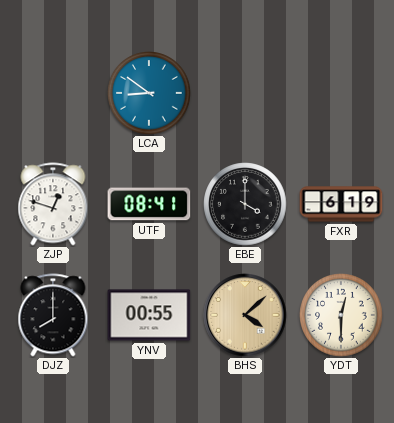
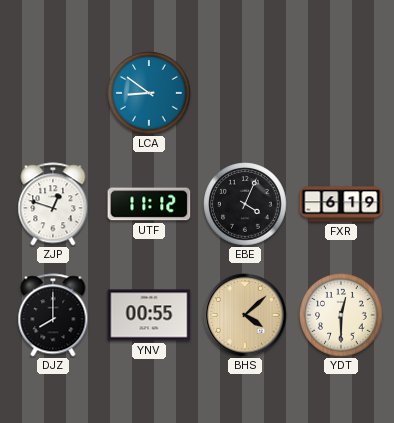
UTF: 08:41 -> 11:12 (149, 204)
EBE: 4:00 -> 4:04 (245, 204)
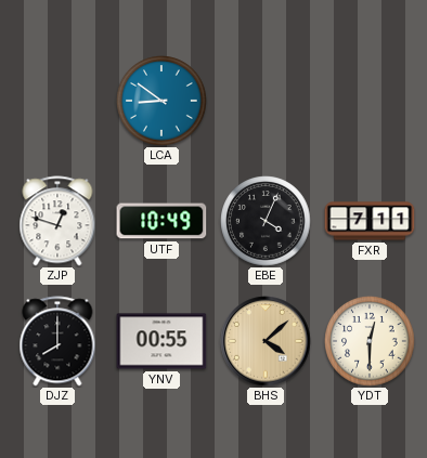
UTF: 11:12 -> 10:49 (161, 221)
FXR: 6:19 -> 7:11 (370, 221)
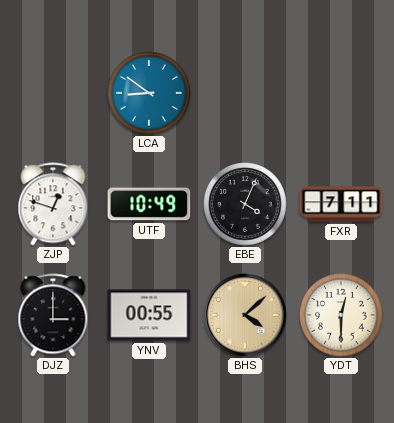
DJZ: 8:00 -> 3:00 (53, 315)
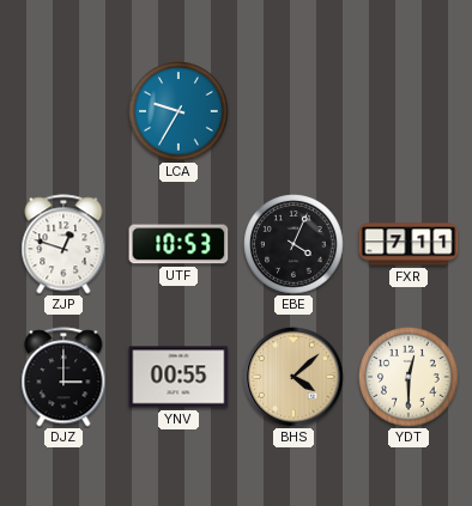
LCA: 8:51 -> 9:35 (178, 111)
UTF: 10:49 -> 10:53 (178, 244)
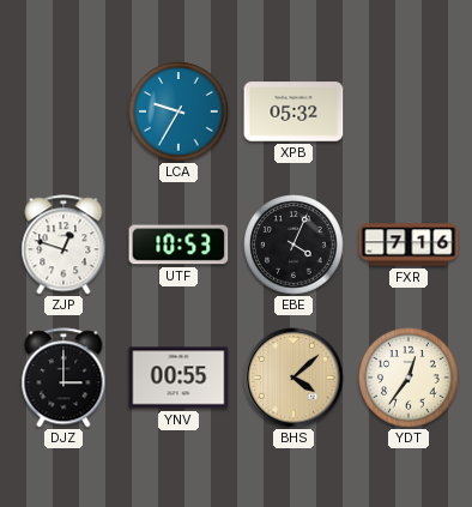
XPB: none -> 05:32 (294, 111)
FXR: 7:11 -> 7:16 (409, 245)
YDT: 12:30 -> 12:36 (409, 378)
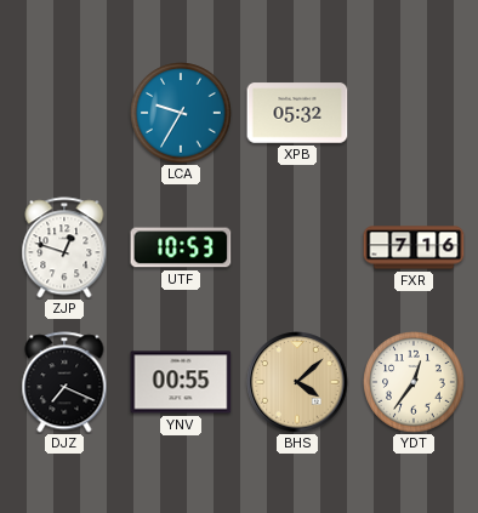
EBE: 4:04 -> none (294, 245)
DJZ: 3:00 -> 7:19 (64, 382)
